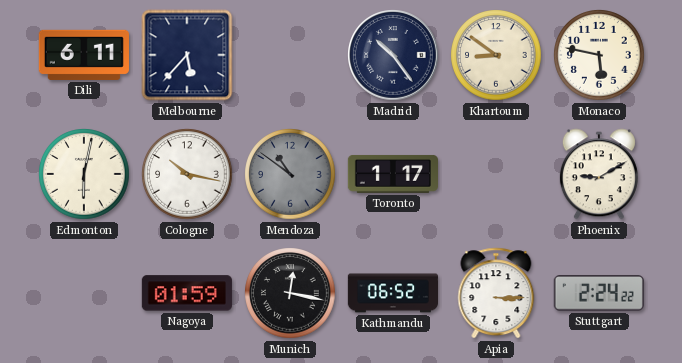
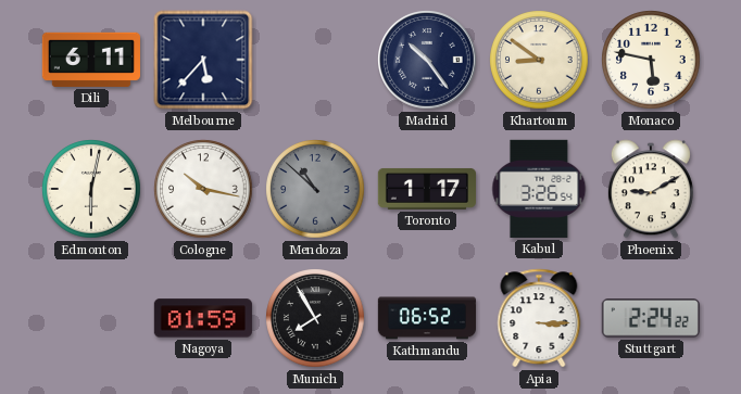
Mendoza: 10:51 -> 10:52 (315, 189)
Kabul: none -> 3:26 (539, 189)
Munich: 12:17 -> 7:55 (315, 318)
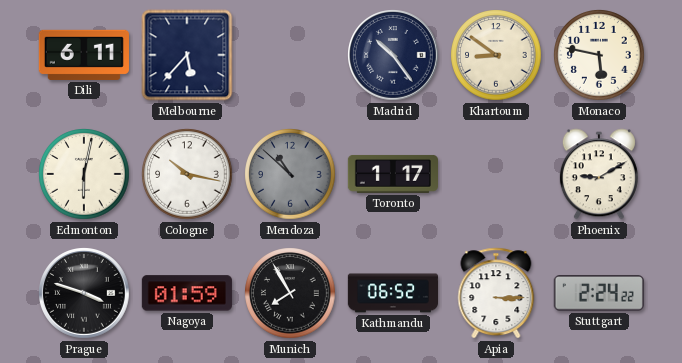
Kabul: 3:26 -> none (539, 189)
Prague: none -> 3:48 (85, 294)
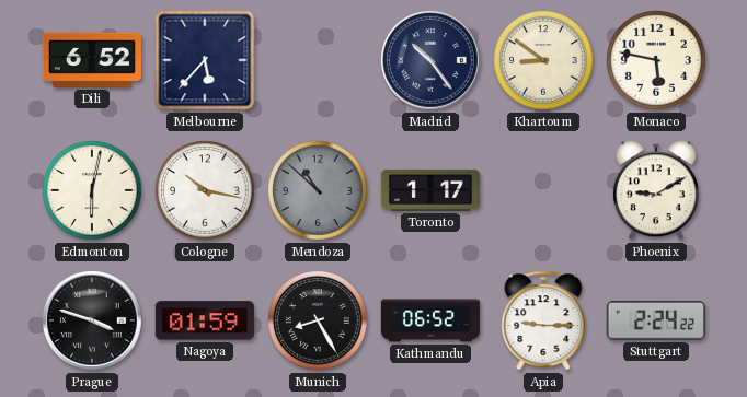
Dili: 6:11 -> 6:52 (92, 60)
Munich: 7:55 -> 8:25 (318, 320)
Apia: 3:15 -> 9:15 (543, 320)
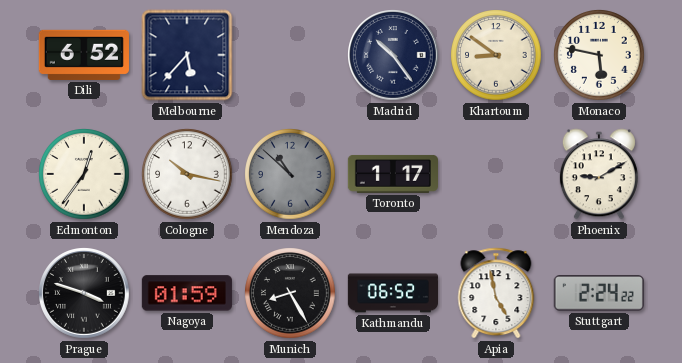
Edmonton: 6:02 -> 12:36 (84, 174)
Apia: 9:15 -> 4:58 (496, 293)
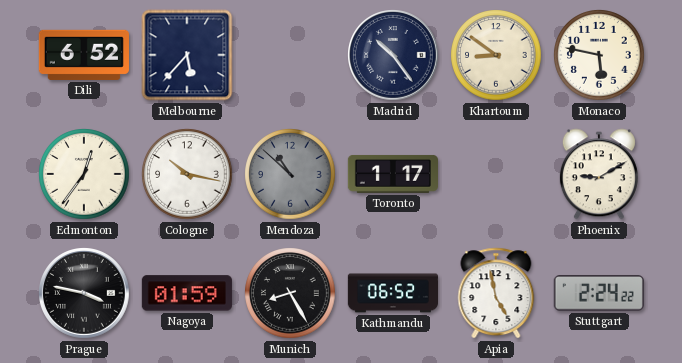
Prague: 3:48 -> 3:47 (85, 294)
